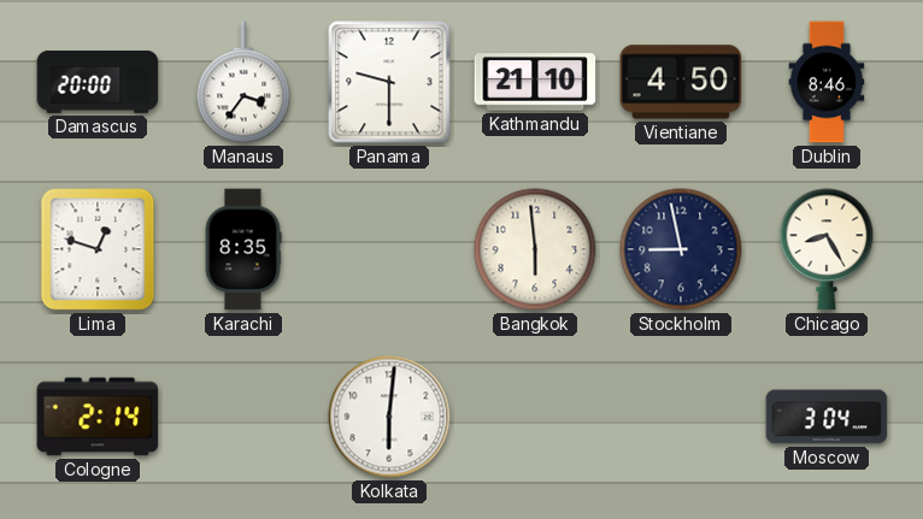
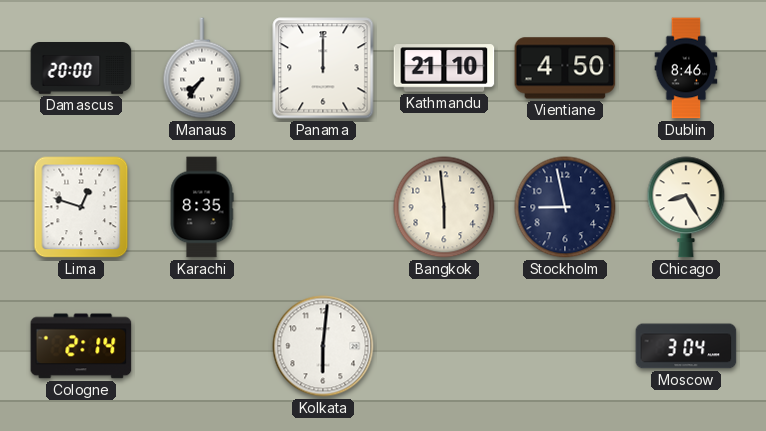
Manaus: 3:36 -> 7:36 (202, 68)
Panama: 9:30 -> 12:00 (323, 68)
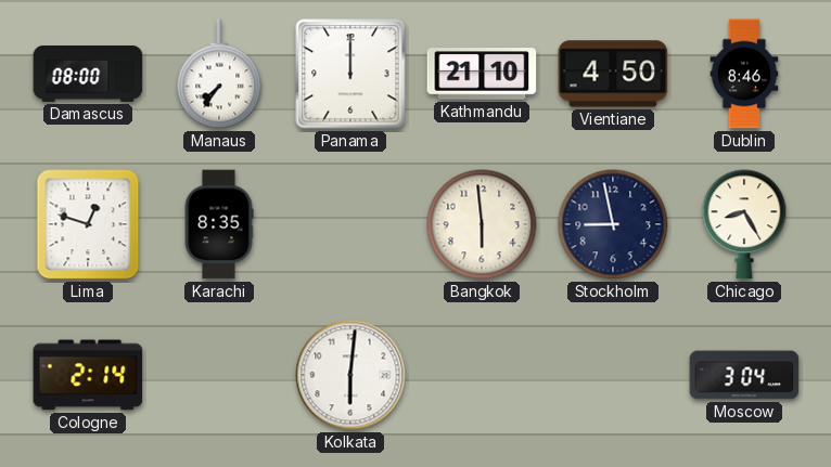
Damascus: 20:00 -> 08:00 (88, 75)
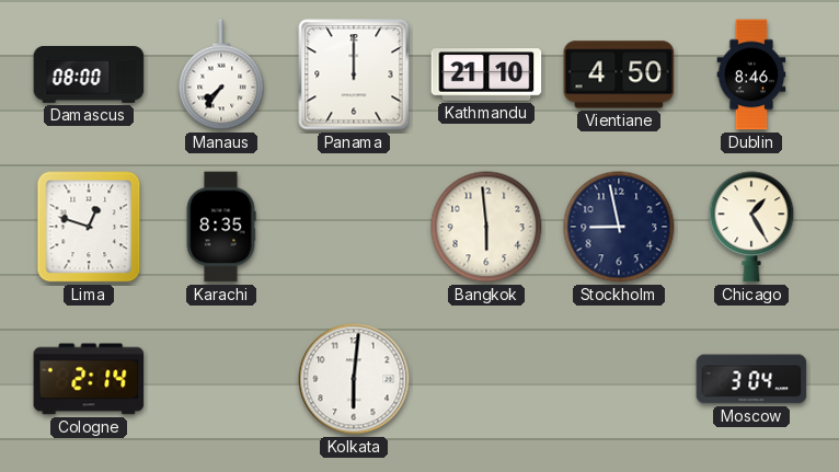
Chicago: 8:25 -> 1:25 (751, 227)
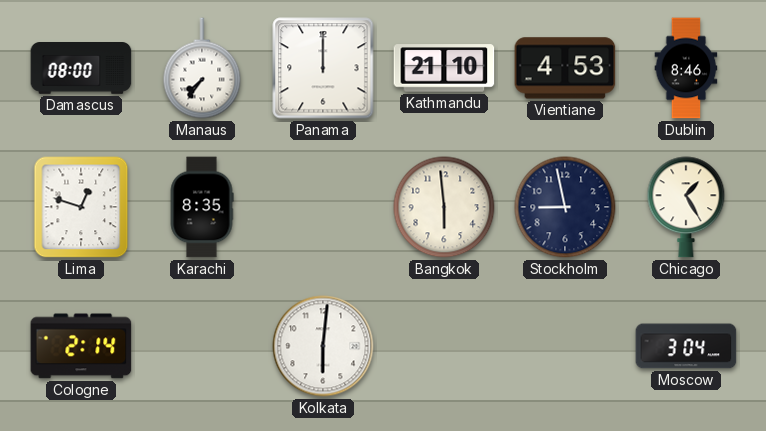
Vientiane: 4:50 -> 4:53 (565, 68)
